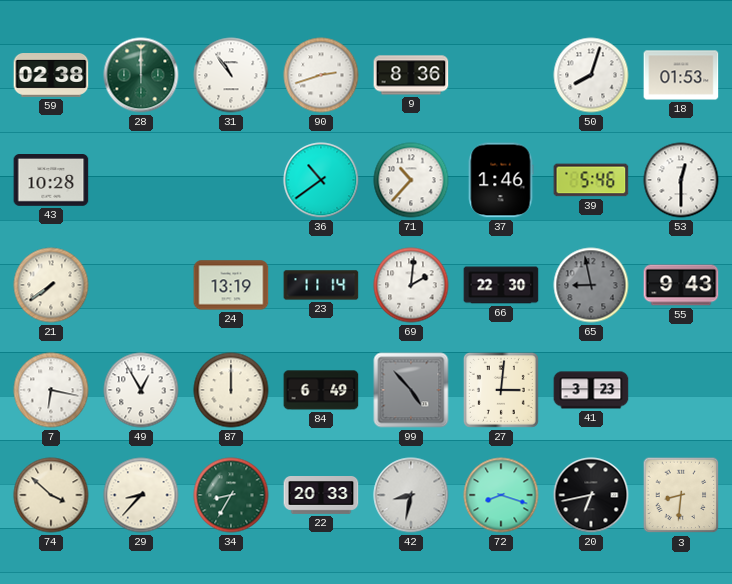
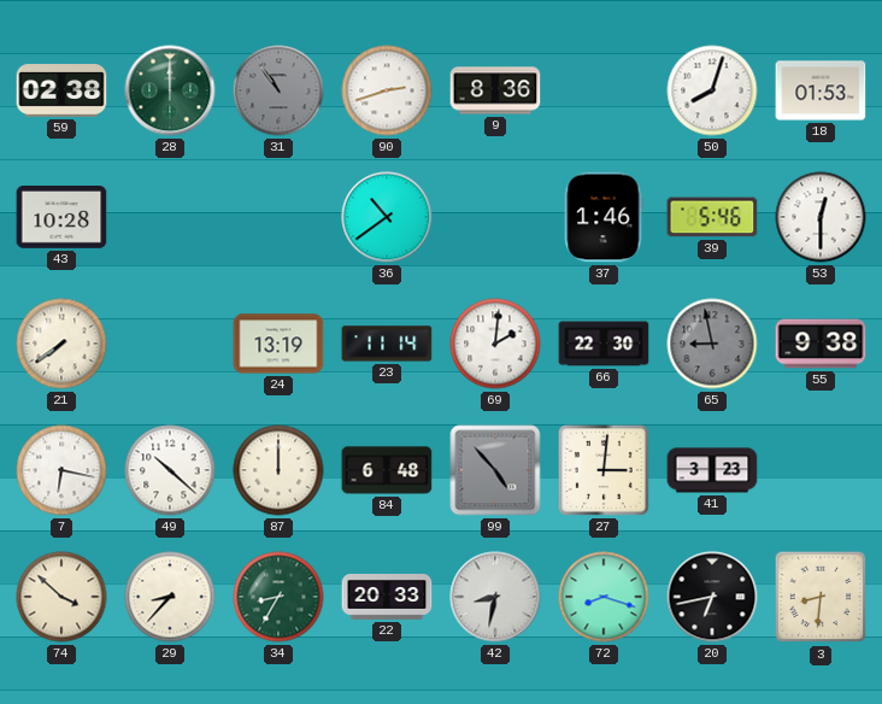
31 dial: white -> grey (278, 90)
71: 10:37 -> none (411, 180)
55: 9:43 -> 9:38 (821, 344)
49: 12:55 -> 10:22 (170, 470)
84: 6:49 -> 6:48 (387, 470)
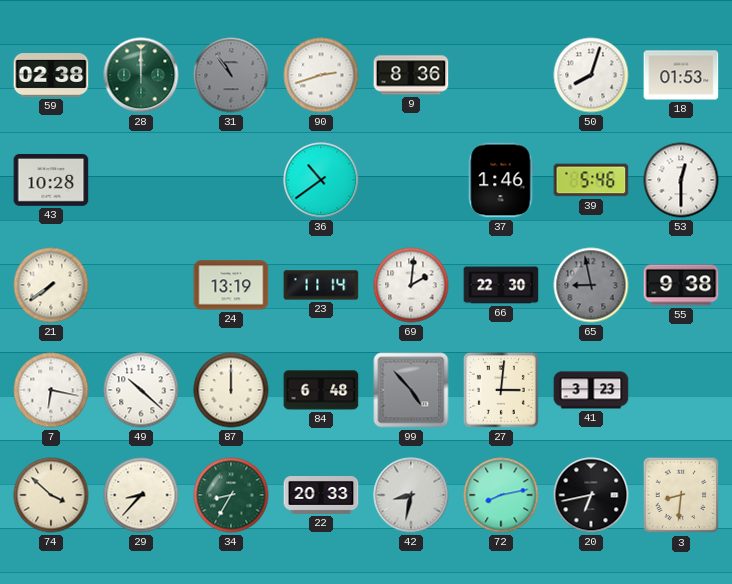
72: 8:18 -> 8:13 (501, 495)
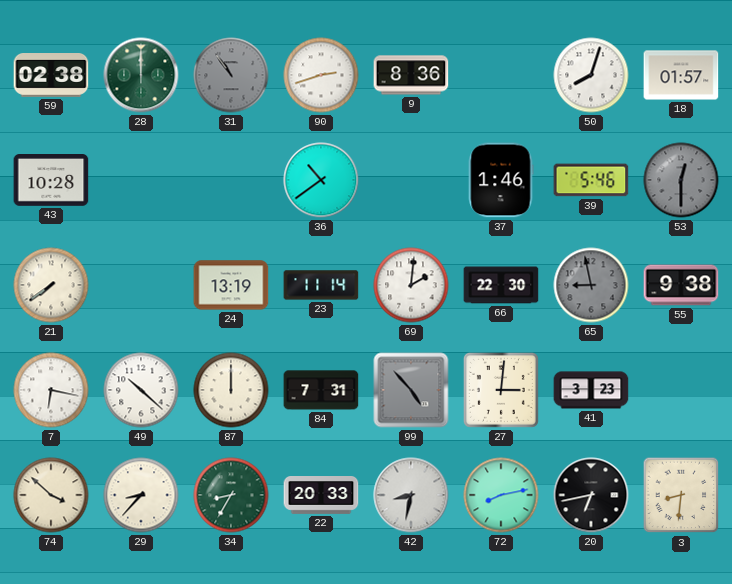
18: 01:53 -> 01:57 (681, 75)
53 dial: white -> grey (681, 180)
84: 6:48 -> 7:31 (321, 390)
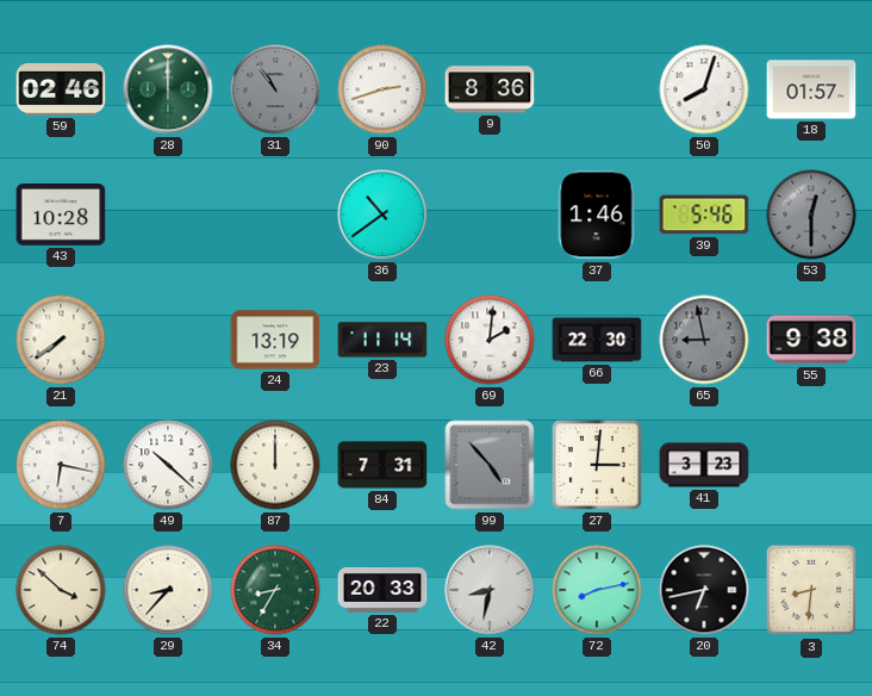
59: 02:38 -> 02:46 (61, 89)
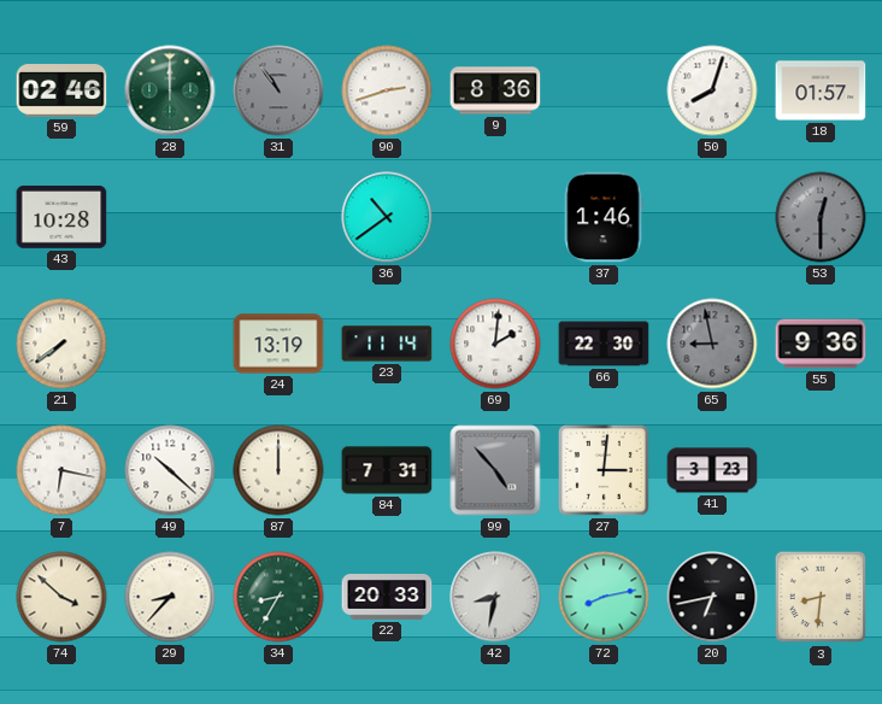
39: 5:46 -> none (704, 215)
55: 9:38 -> 9:36 (821, 344)
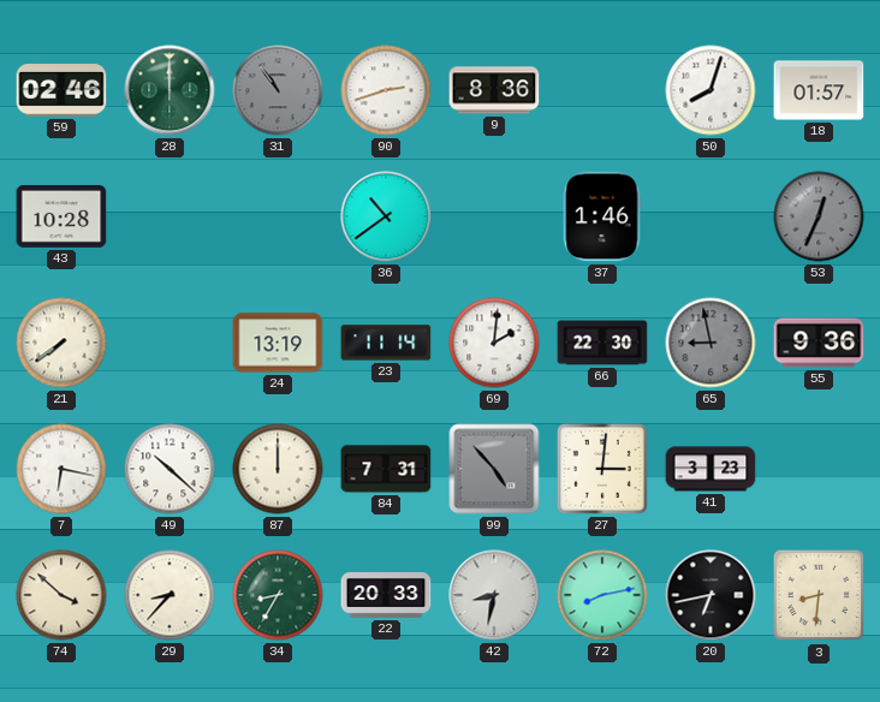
53: 12:30 -> 12:34 (819, 216)
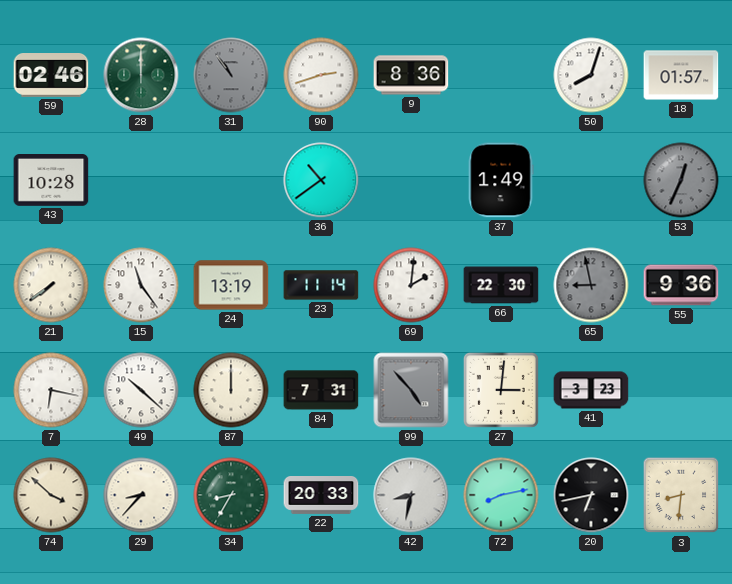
37: 1:46 -> 1:49 (501, 180)
15: none -> 11:24 (141, 285)
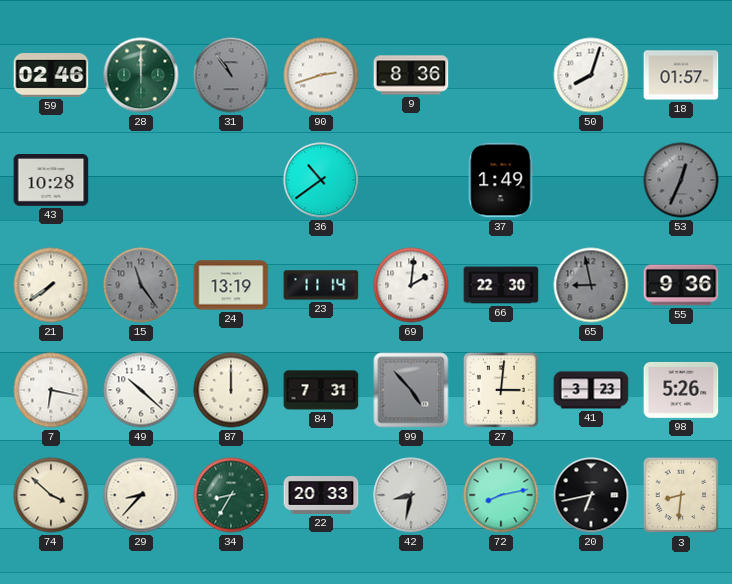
15 dial: white -> grey (141, 285)
98: none -> 5:26 (681, 390)
